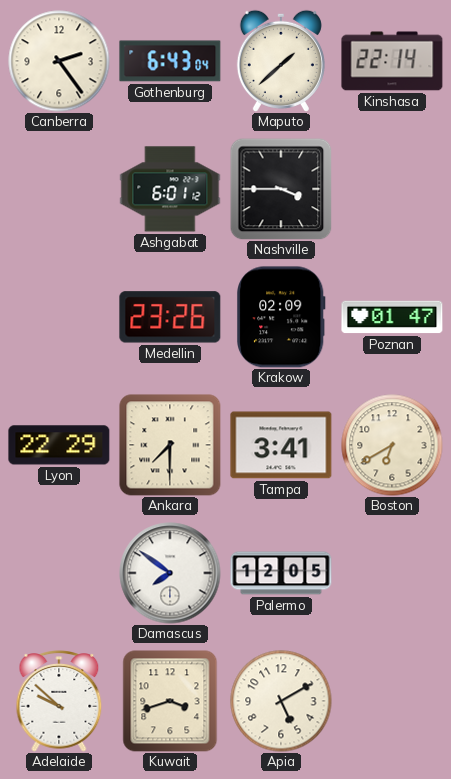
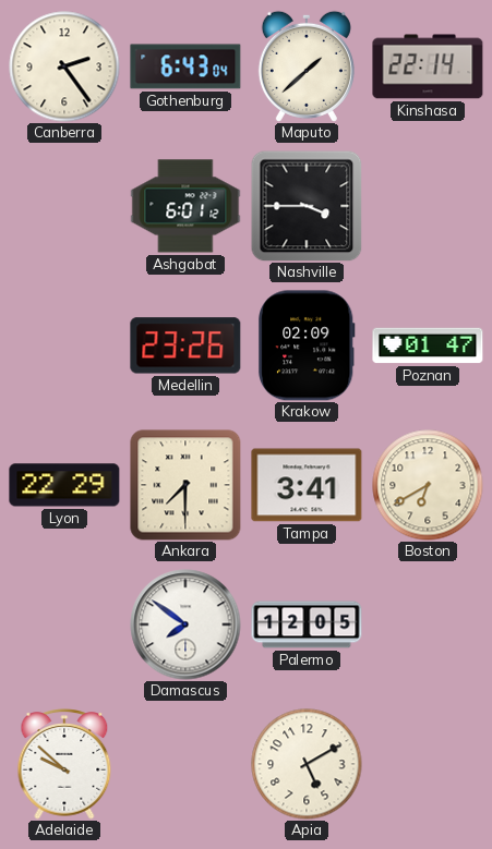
Kuwait: 3:42 -> none (170, 701)
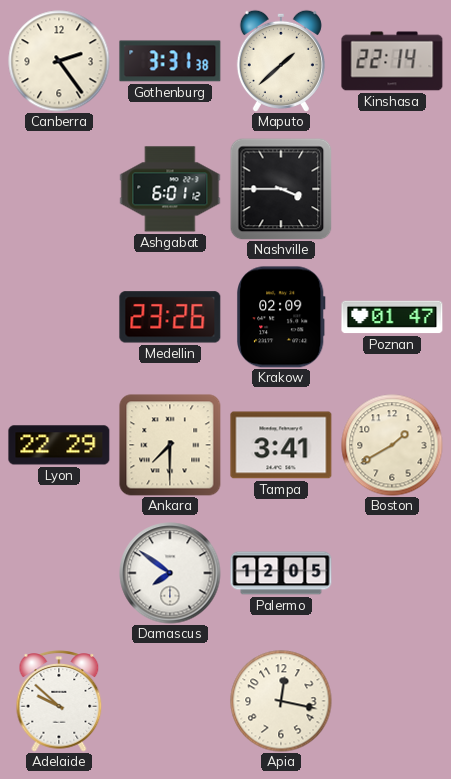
Gothenburg: 6:43 -> 3:31 (170, 61)
Boston: 6:40 -> 1:40 (392, 445)
Apia: 5:10 -> 12:17 (281, 701)
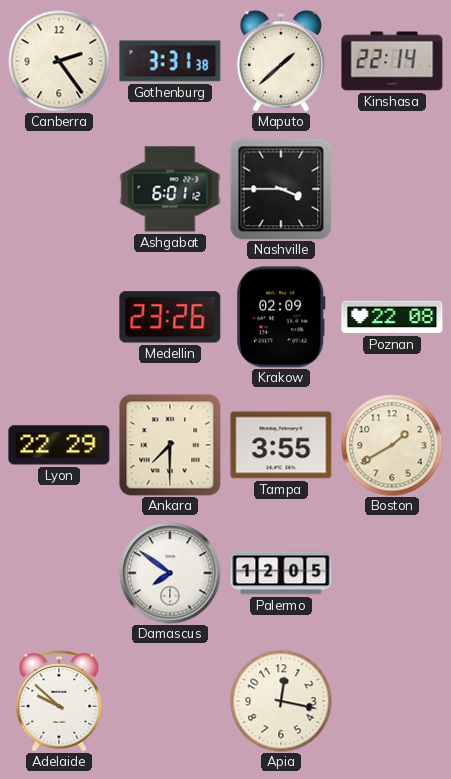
Poznan: 01:47 -> 22:08 (392, 317)
Tampa: 3:41 -> 3:55 (281, 445)
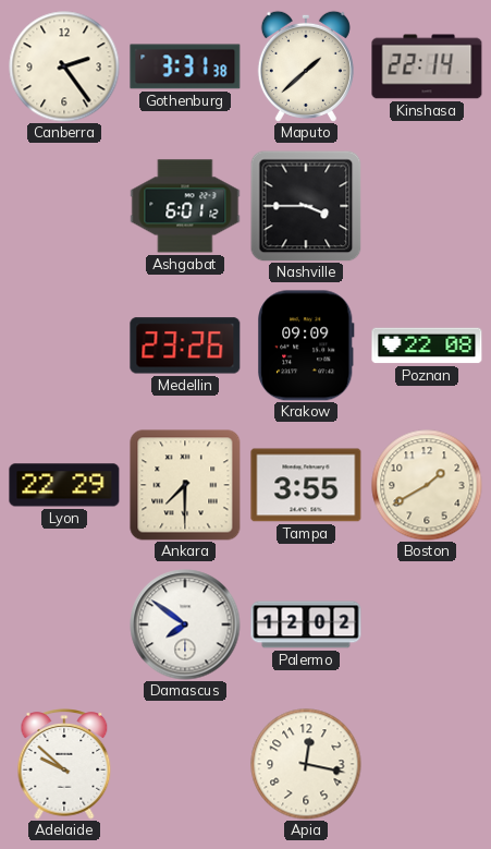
Krakow: 02:09 -> 09:09 (307, 345)
Palermo: 12:05 -> 12:02 (306, 624)
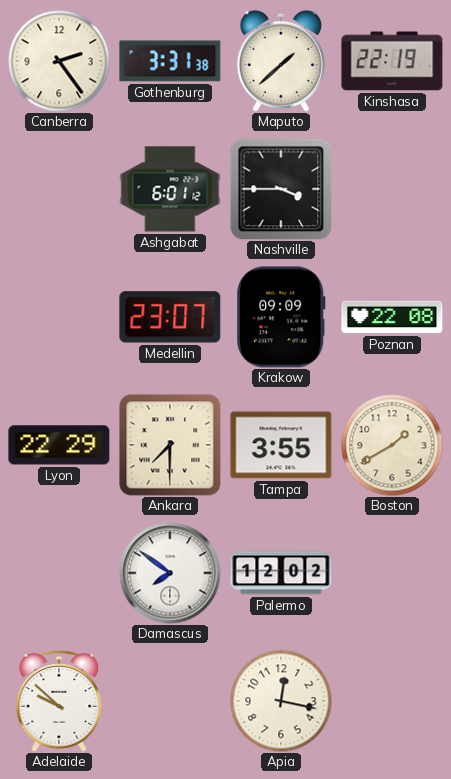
Kinshasa: 22:14 -> 22:19 (392, 61)
Medellin: 23:26 -> 23:07 (170, 317)
